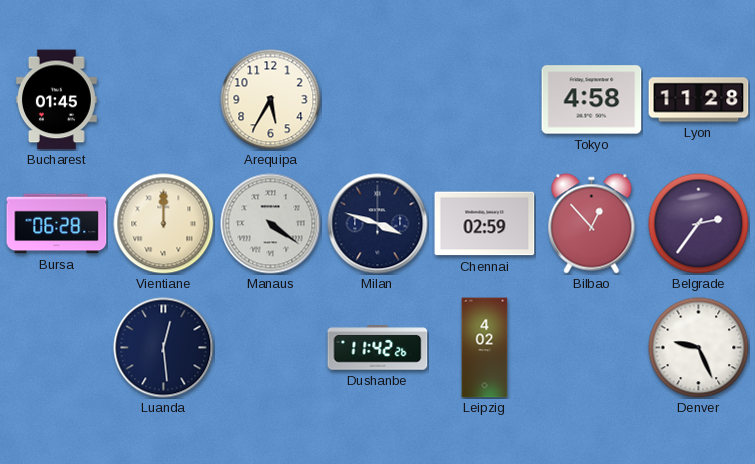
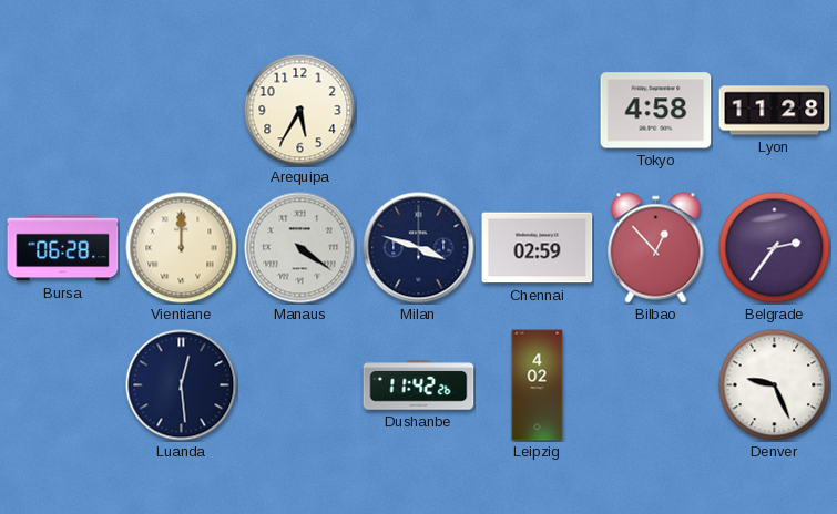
Bucharest: 01:45 -> none (56, 100)
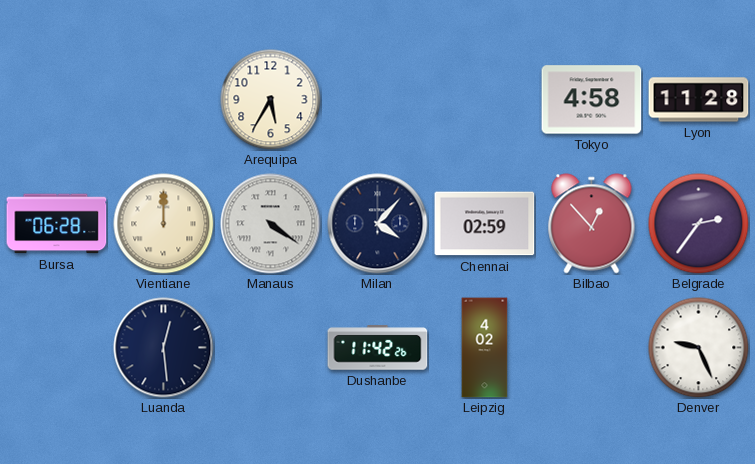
Milan: 3:48 -> 4:07 (378, 224)
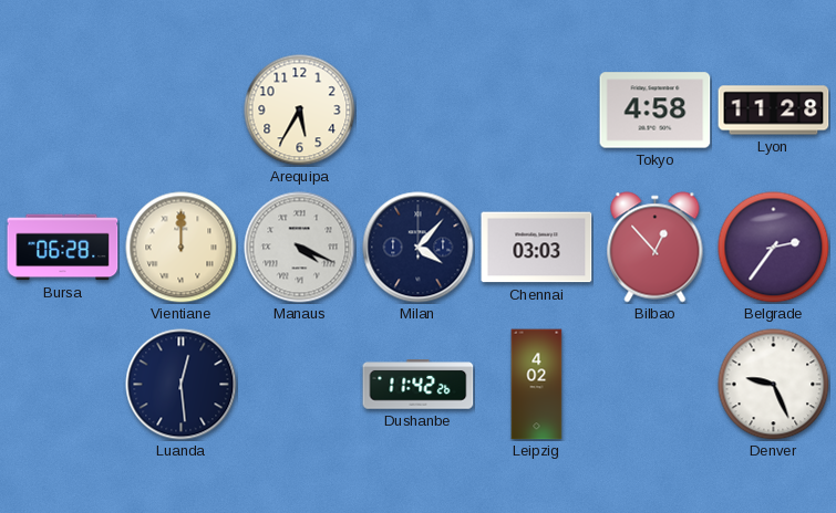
Manaus: 4:21 -> 4:19 (300, 248)
Chennai: 02:59 -> 03:03 (537, 248)
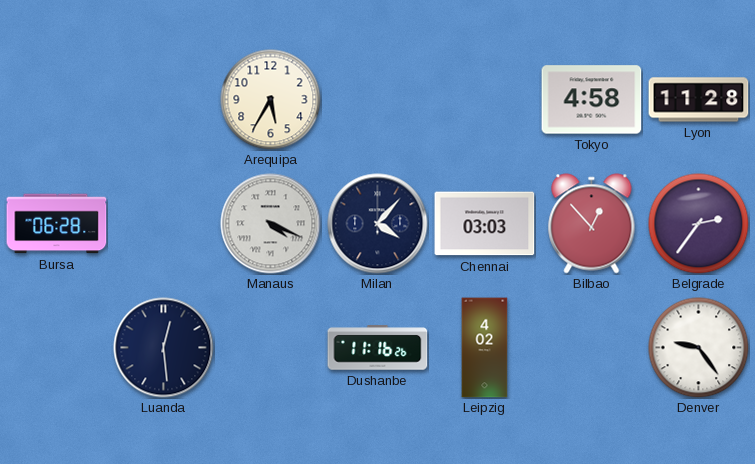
Vientiane: 12:00 -> none (182, 248)
Dushanbe: 11:42 -> 11:16 (378, 348)
Denver: 9:26 -> 9:24 (699, 348)
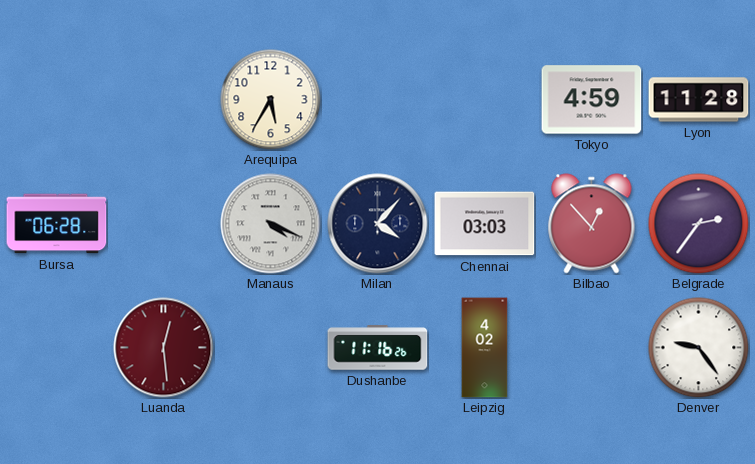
Tokyo: 4:58 -> 4:59 (592, 100)
Luanda dial: navy -> burgundy (164, 348)
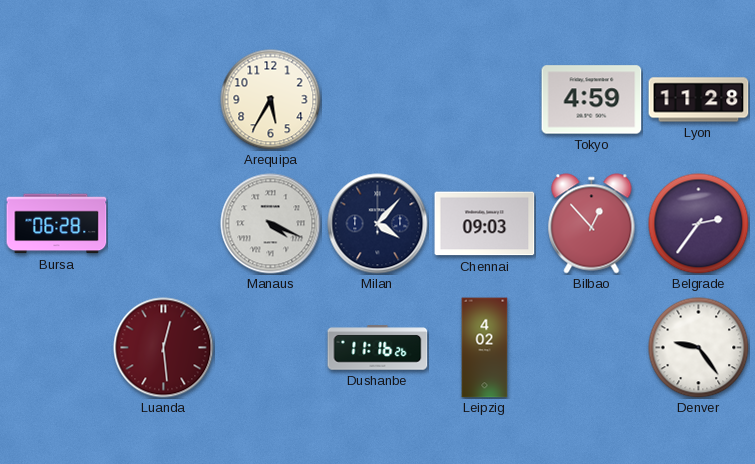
Chennai: 03:03 -> 09:03 (485, 224)
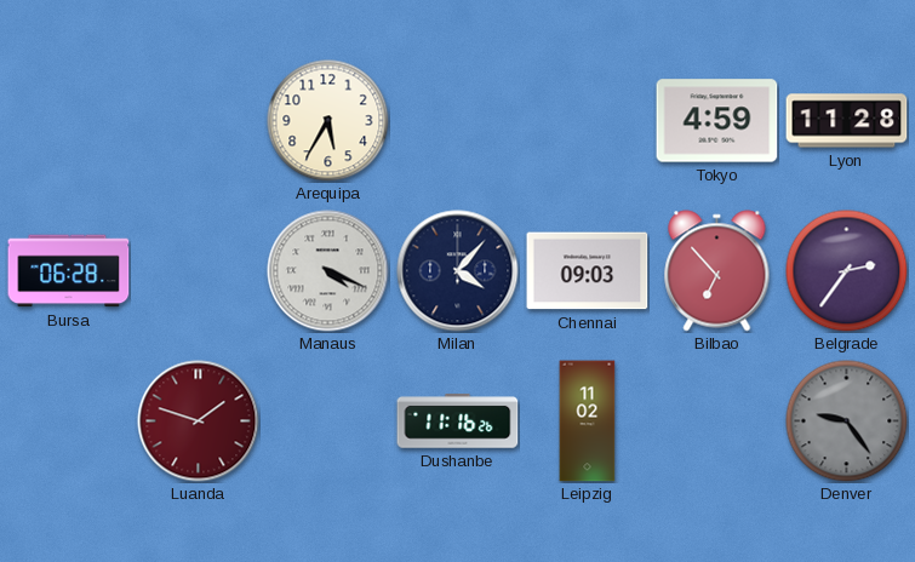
Bilbao: 12:53 -> 6:53 (717, 271)
Luanda: 12:29 -> 1:48 (199, 421)
Leipzig: 4:02 -> 11:02 (588, 421)
Denver dial: white -> grey (847, 421)
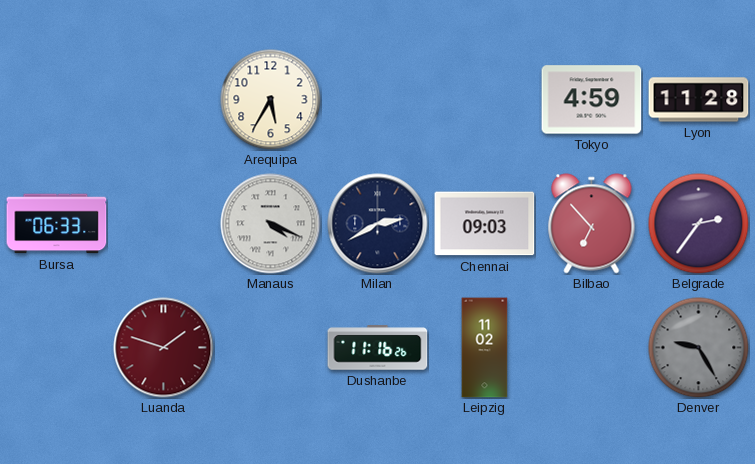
Bursa: 06:28 -> 06:33 (57, 224)
Milan: 4:07 -> 2:40 (378, 224)
Denver: 9:24 -> 9:25 (699, 348)
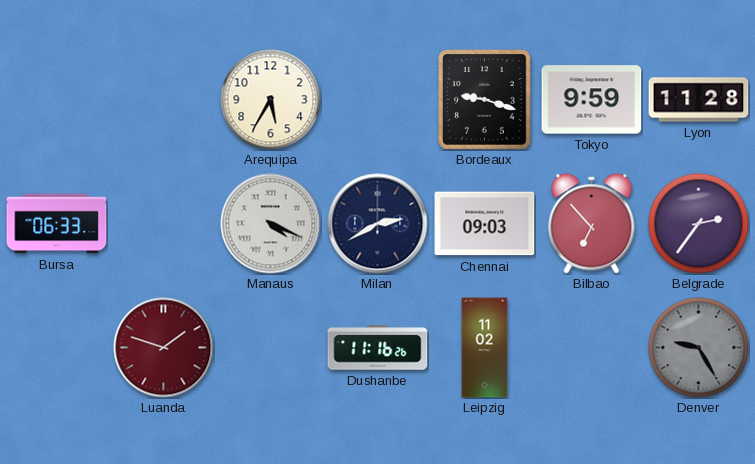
Bordeaux: none -> 9:18 (485, 100)
Tokyo: 4:59 -> 9:59 (592, 100)
